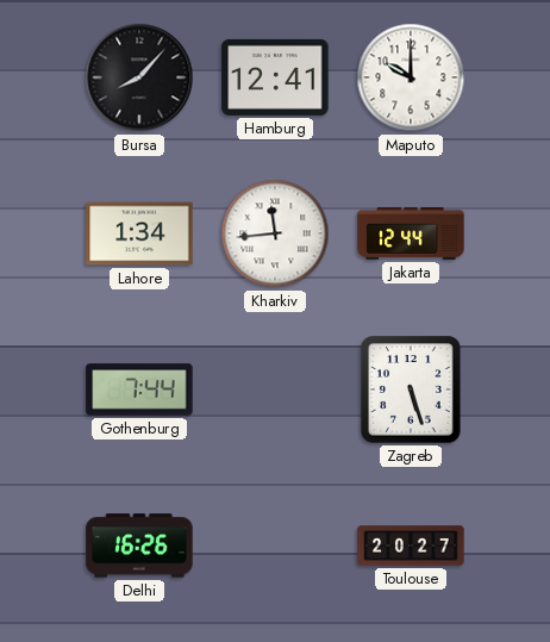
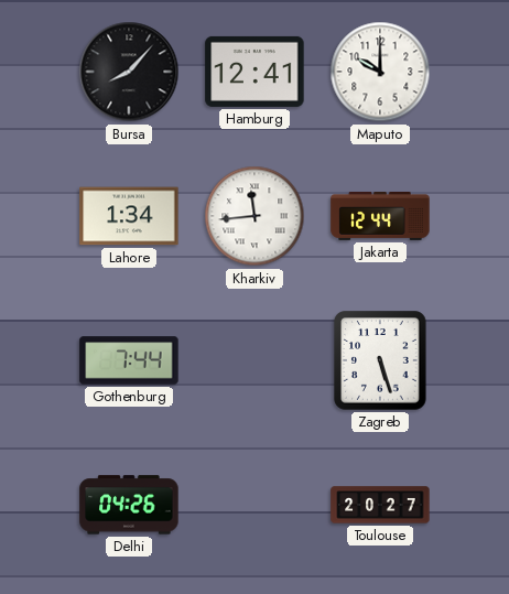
Delhi: 16:26 -> 04:26 (129, 505)
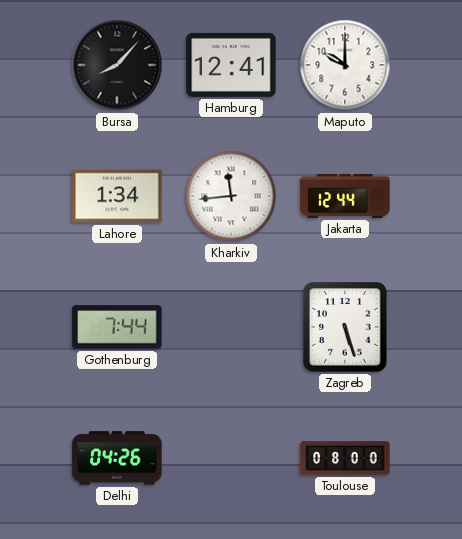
Toulouse: 20:27 -> 08:00 (345, 458)
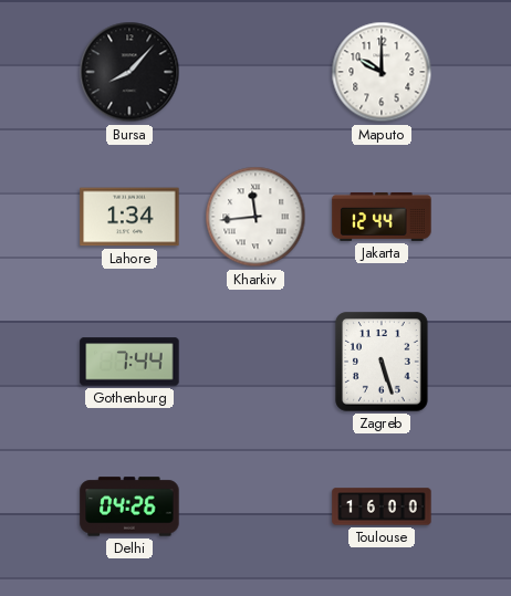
Hamburg: 12:41 -> none (231, 65)
Toulouse: 08:00 -> 16:00 (382, 506)
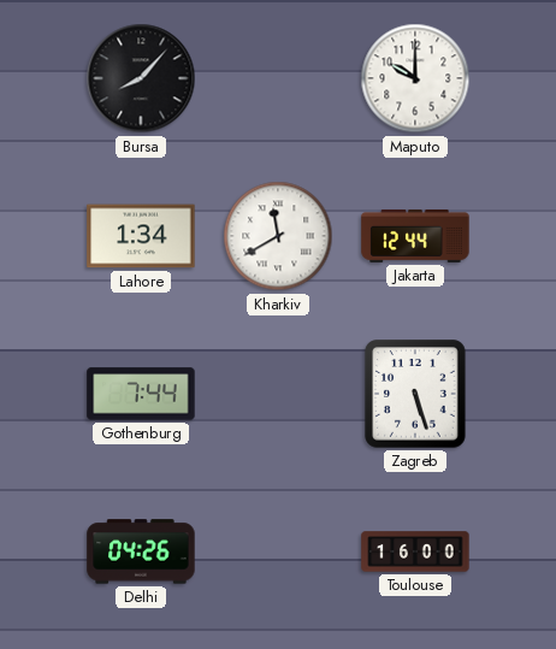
Kharkiv: 11:44 -> 11:40 (278, 236)
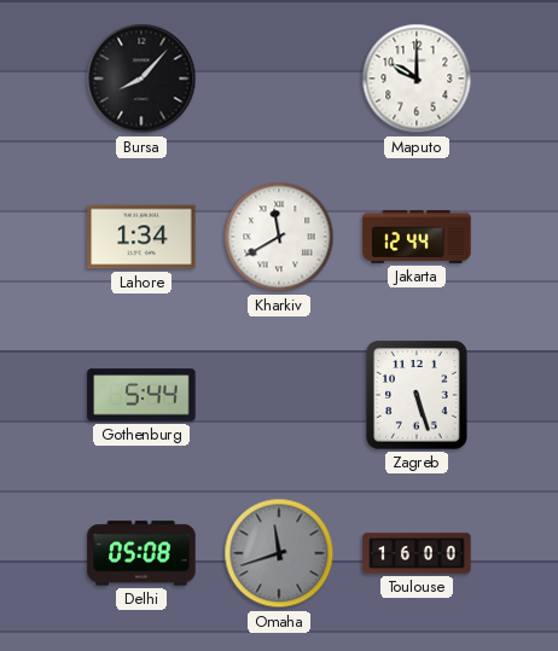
Gothenburg: 7:44 -> 5:44 (141, 395)
Delhi: 04:26 -> 05:08 (141, 553)
Omaha: none -> 11:42 (279, 553)
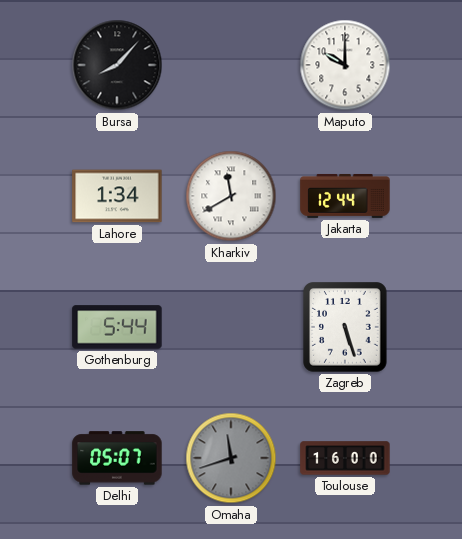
Delhi: 05:08 -> 05:07 (117, 458)
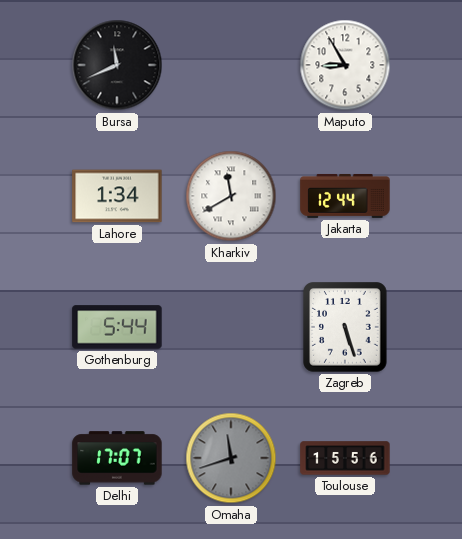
Bursa: 8:07 -> 11:41 (117, 65)
Maputo: 10:00 -> 8:55 (345, 65)
Delhi: 05:07 -> 17:07 (117, 458)
Toulouse: 16:00 -> 15:56 (345, 458)
